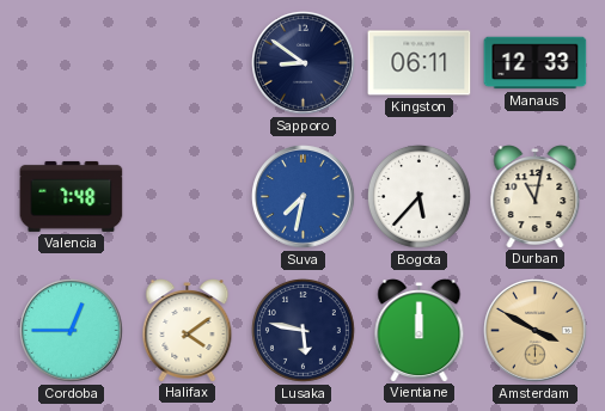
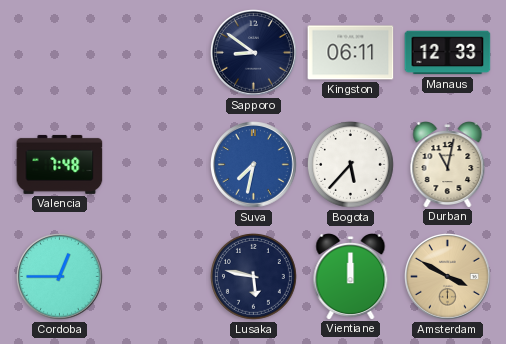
Halifax: 4:09 -> none (188, 331)
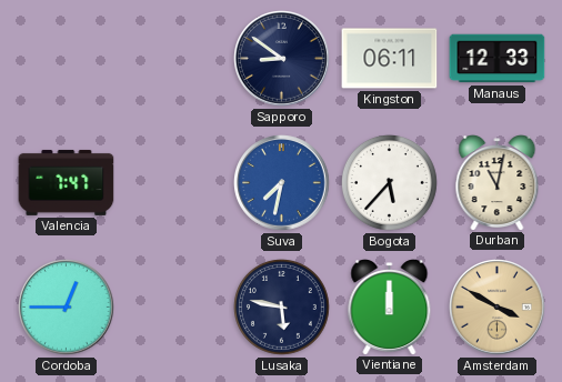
Valencia: 7:48 -> 7:47 (67, 182)
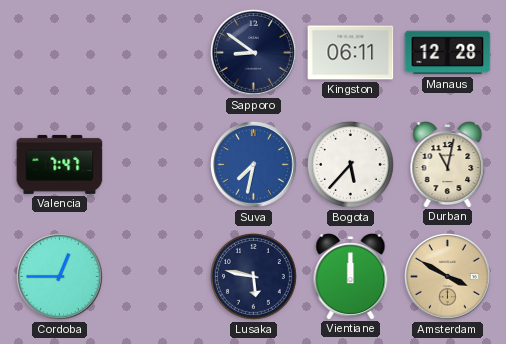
Manaus: 12:33 -> 12:28 (448, 53)
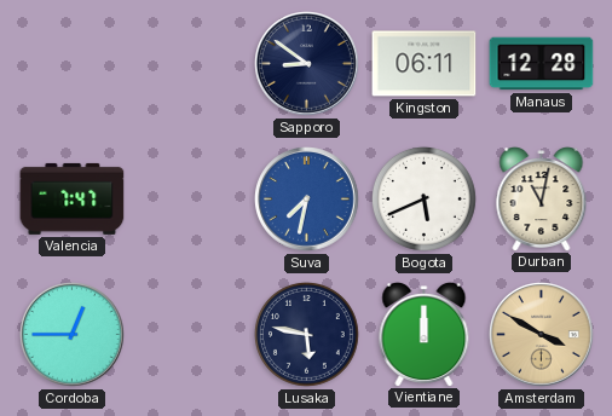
Bogota: 5:37 -> 5:41 (423, 198)
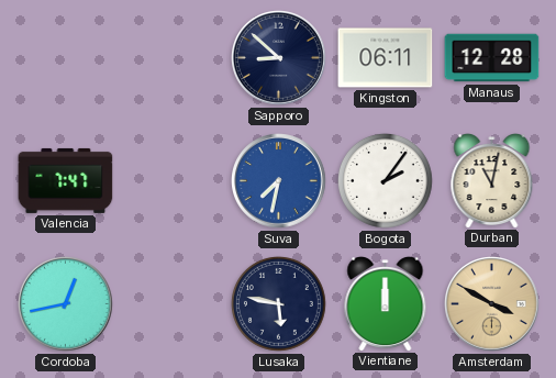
Sapporo: 8:51 -> 8:52 (279, 58)
Bogota: 5:41 -> 2:06 (385, 180)
Cordoba: 12:45 -> 12:43 (66, 304)
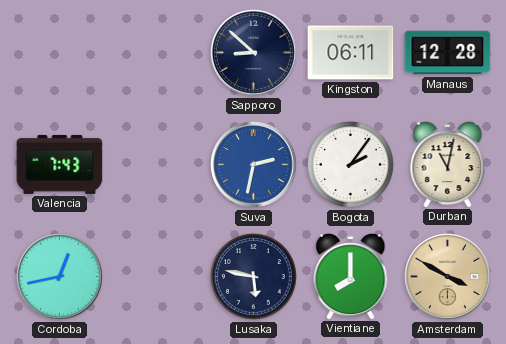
Valencia: 7:47 -> 7:43 (60, 164)
Suva: 7:32 -> 2:32 (254, 165)
Vientiane: 12:00 -> 8:00 (351, 277)
